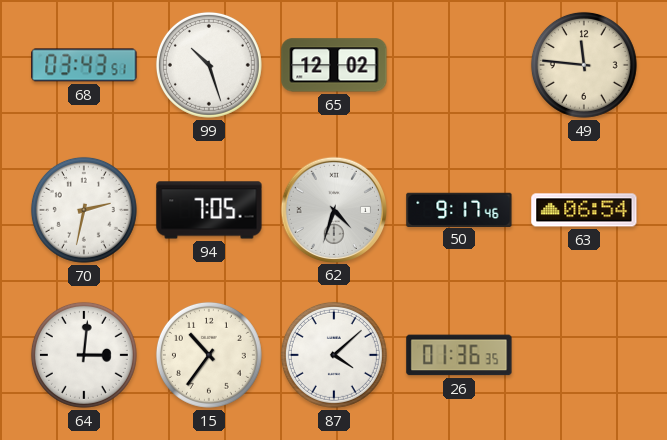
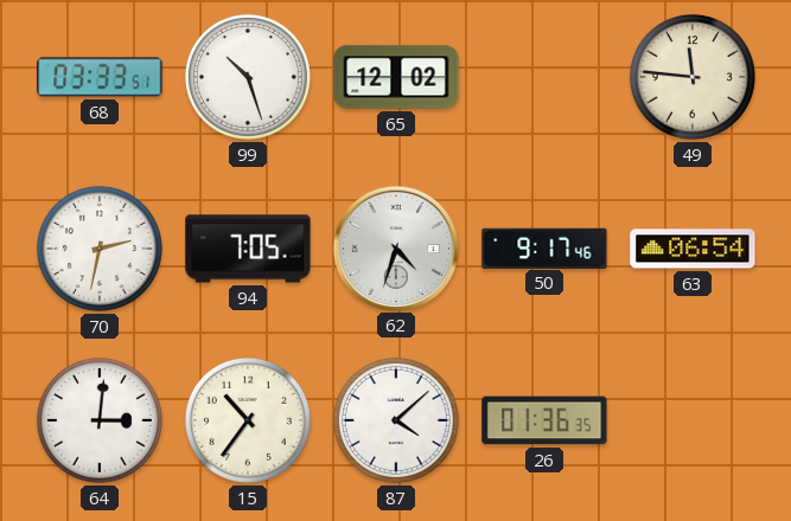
68: 03:43 -> 03:33 (100, 77)
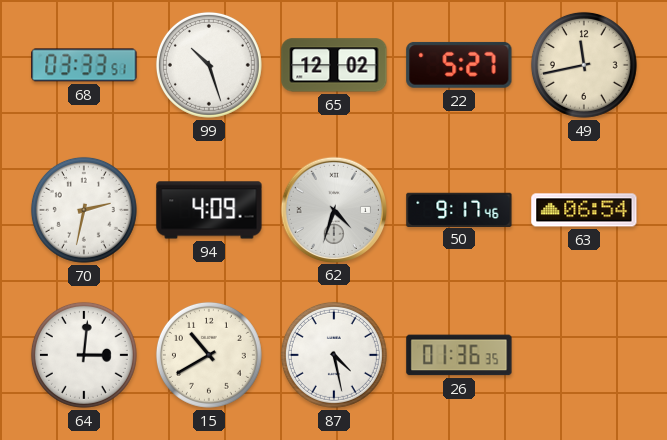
22: none -> 5:27 (459, 65)
49: 11:46 -> 11:43 (584, 65)
94: 7:05 -> 4:09 (209, 210)
15: 10:36 -> 10:40 (209, 355)
87: 4:08 -> 4:28 (334, 355)
